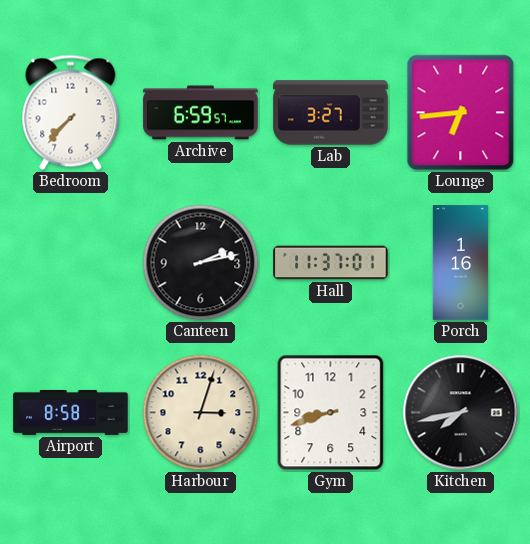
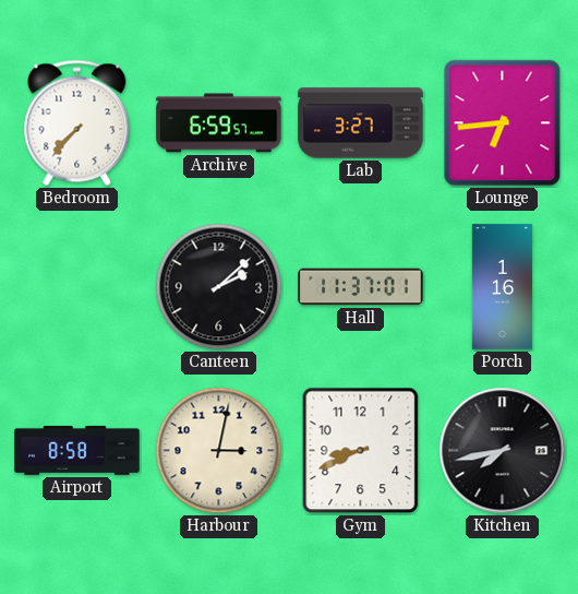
Canteen: 2:13 -> 2:08 (219, 287)
Harbour: 3:03 -> 3:02 (219, 451)
Gym: 8:42 -> 8:41 (361, 451)
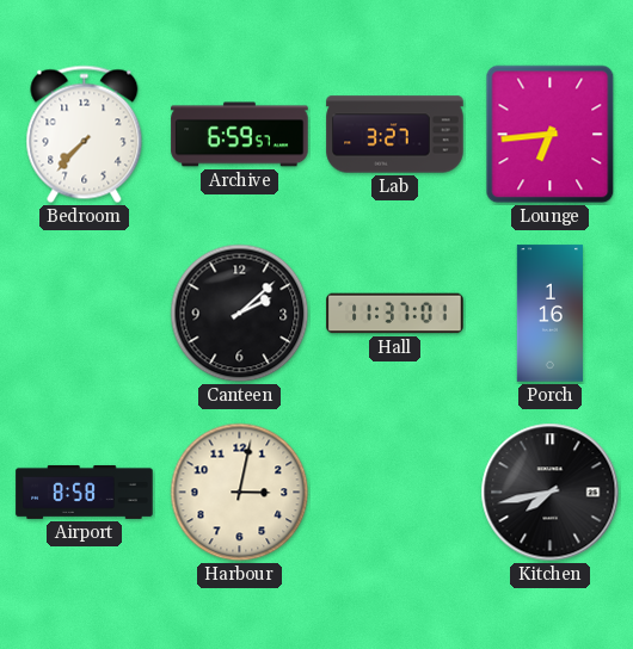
Gym: 8:41 -> none (361, 451)
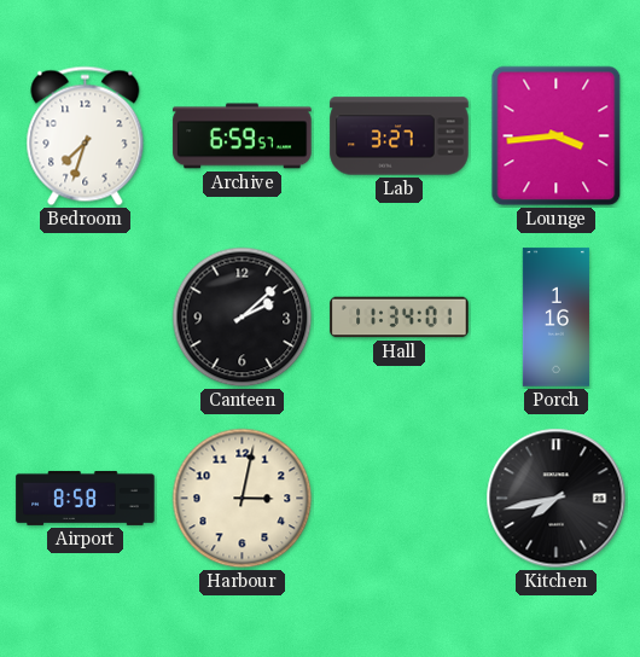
Bedroom: 7:37 -> 7:33 (86, 136)
Lounge: 6:44 -> 3:44 (557, 136)
Hall: 11:37 -> 11:34 (400, 318)
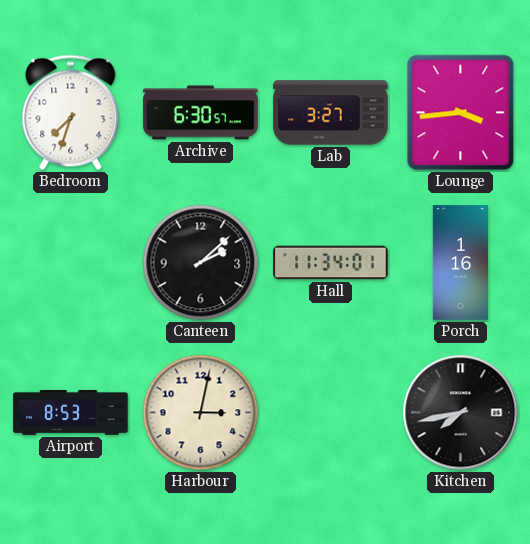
Archive: 6:59 -> 6:30 (201, 113)
Airport: 8:58 -> 8:53 (71, 412)
